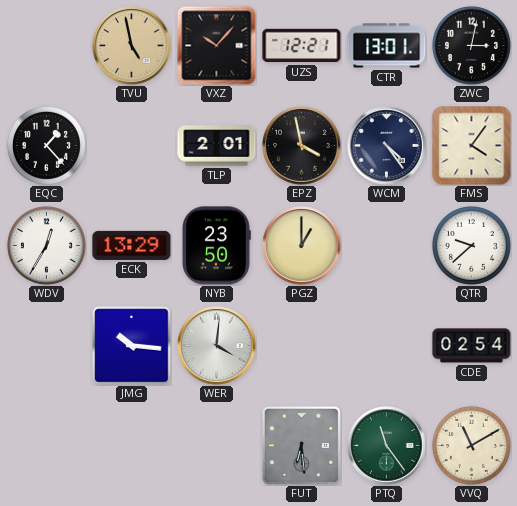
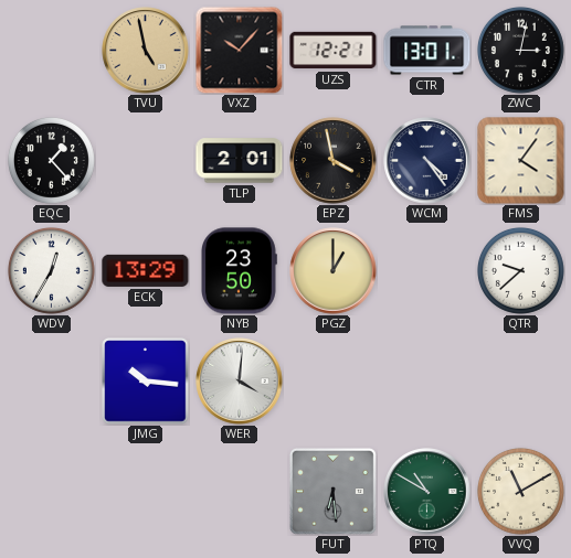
CDE: 02:54 -> none (472, 346)
PTQ: 11:24 -> 10:50 (427, 492)
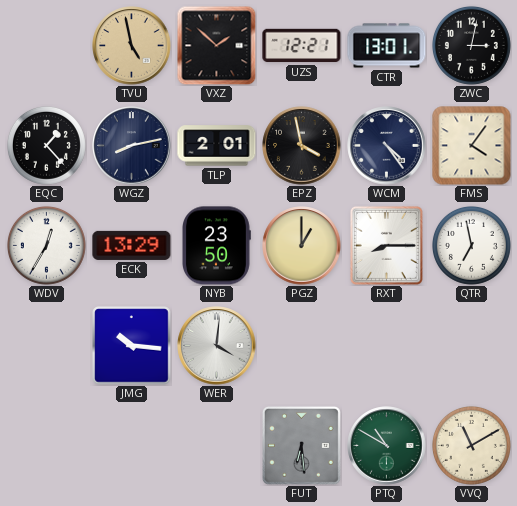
VXZ: 10:07 -> 1:52 (216, 45)
WGZ: none -> 8:13 (132, 146)
RXT: none -> 8:15 (386, 245)
QTR: 9:38 -> 6:58 (471, 245)
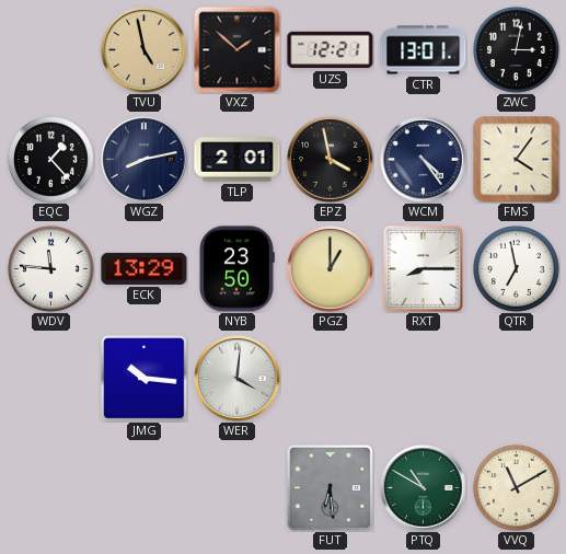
WDV: 12:35 -> 11:46 (50, 268)
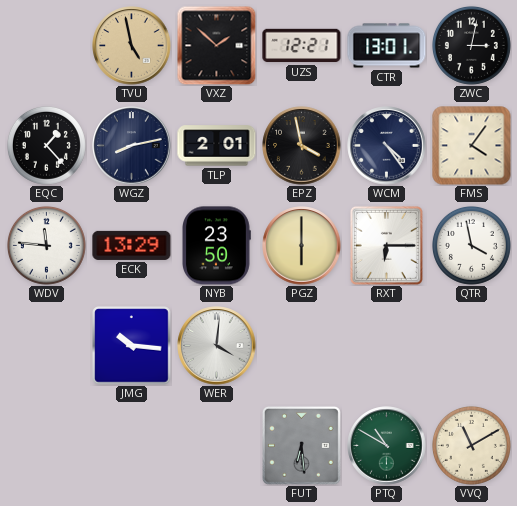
PGZ: 1:00 -> 6:00 (302, 246)
RXT: 8:15 -> 6:15 (386, 245)
QTR: 6:58 -> 3:58 (471, 245)
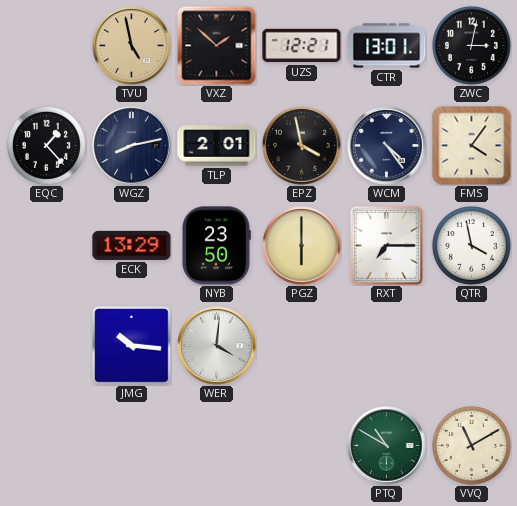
WDV: 11:46 -> none (46, 245)
RXT: 6:15 -> 7:15 (386, 245)
FUT: 6:29 -> none (301, 445)
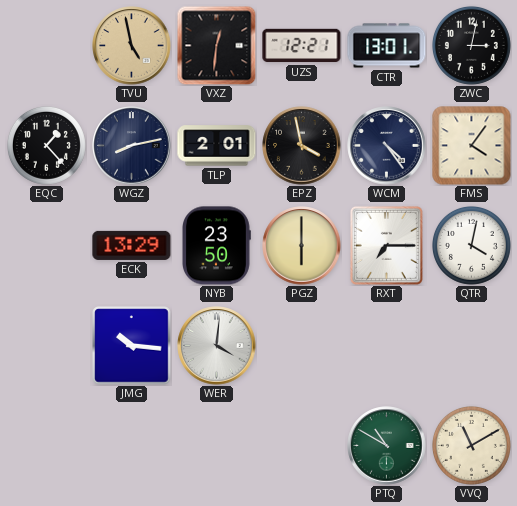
VXZ: 1:52 -> 12:31 (216, 45)
QTR: 3:58 -> 4:02 (471, 245)
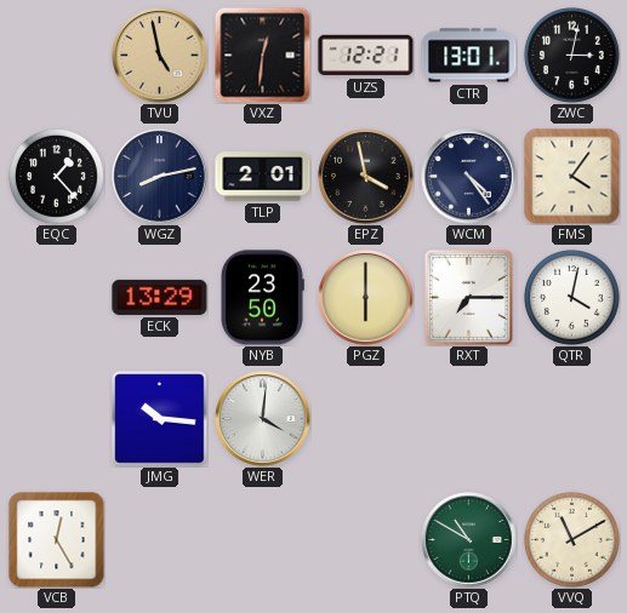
VCB: none -> 12:25 (57, 540)
